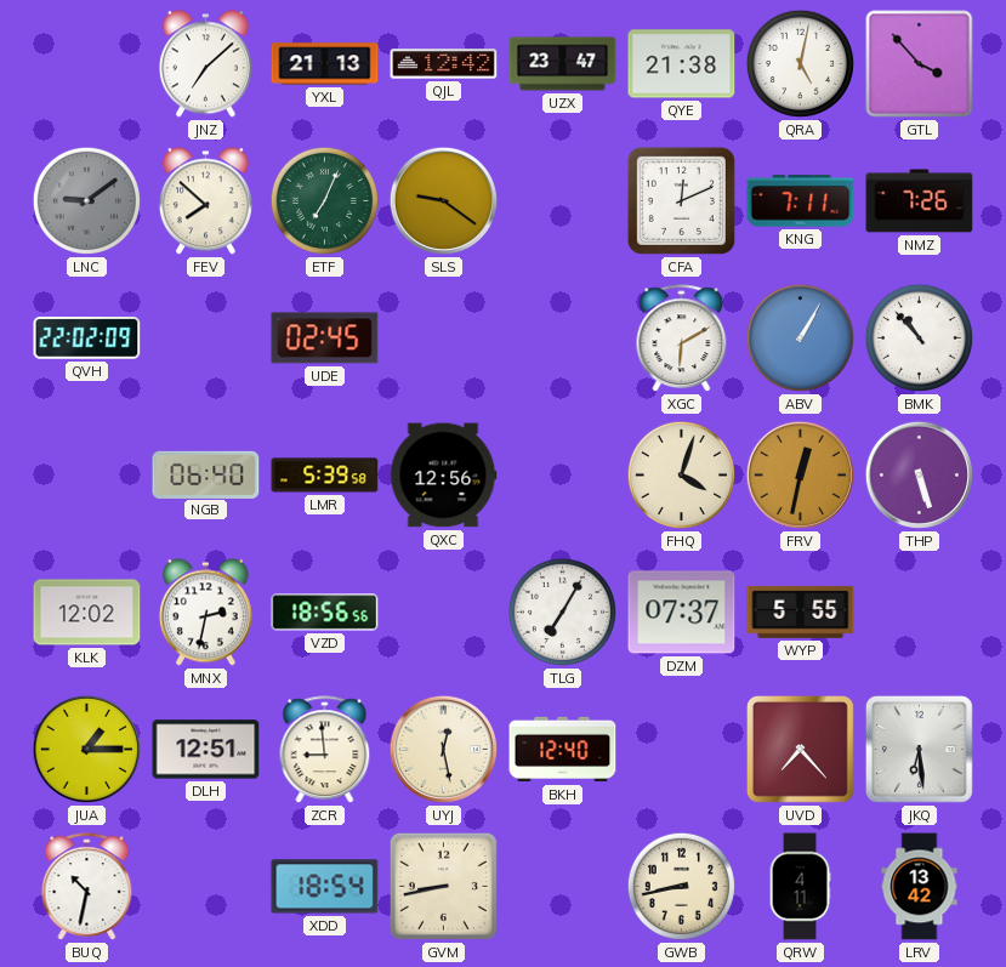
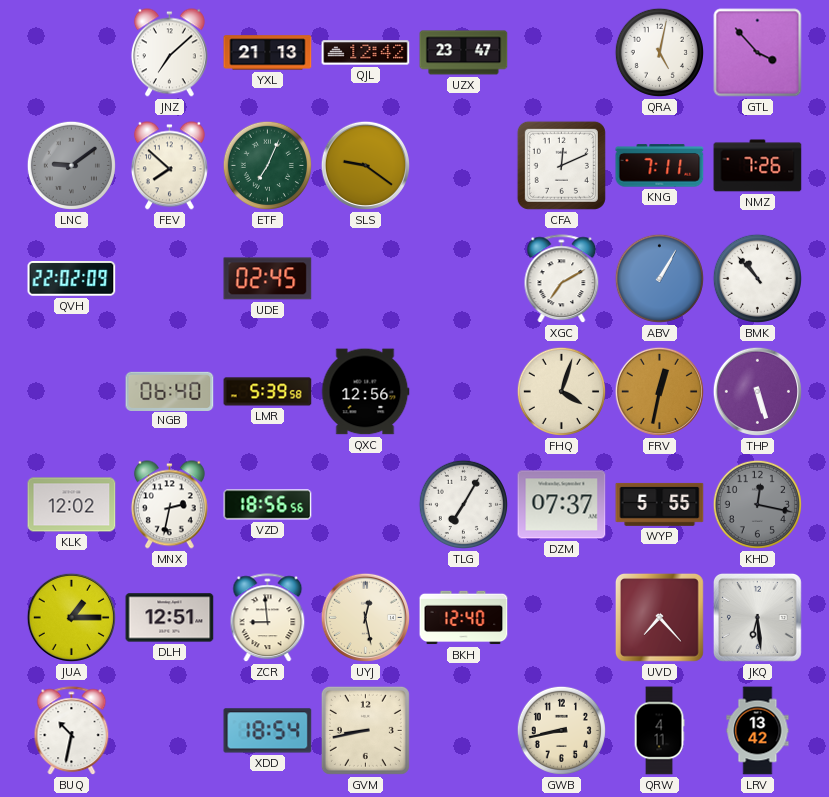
QYE: 21:38 -> none (682, 64)
XGC: 6:10 -> 7:10 (562, 279)
KHD: none -> 12:17 (757, 504)
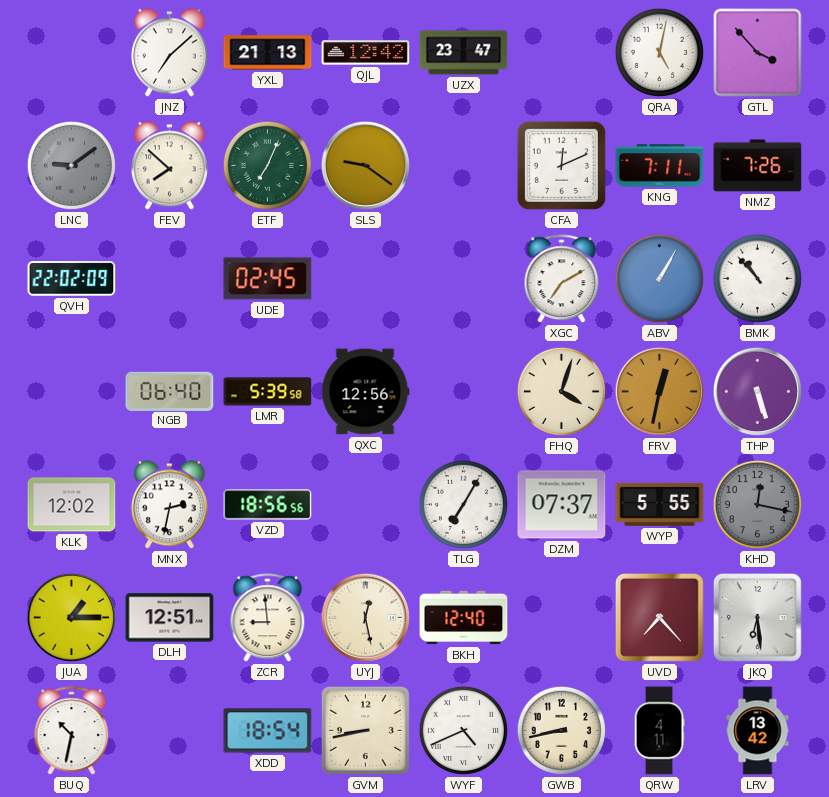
WYF: none -> 4:41 (463, 730)
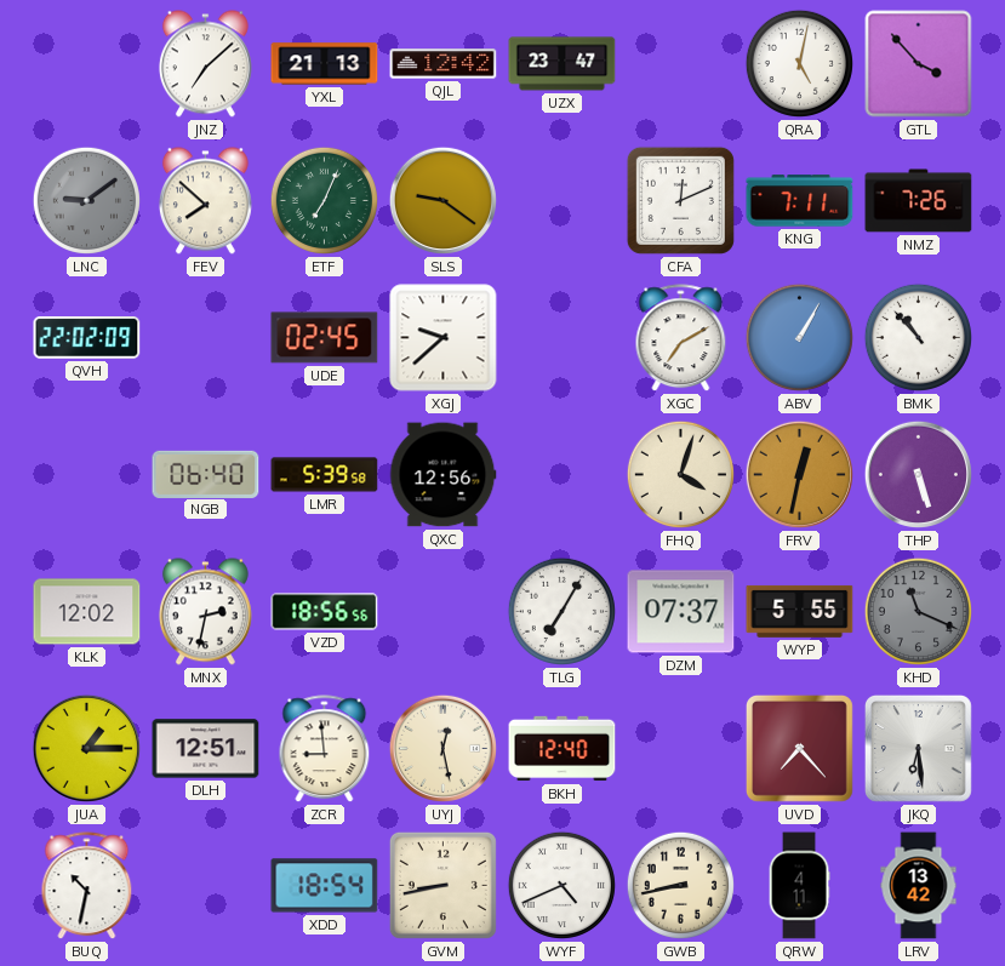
XGJ: none -> 9:38 (444, 338)
KHD: 12:17 -> 11:19 (918, 611)
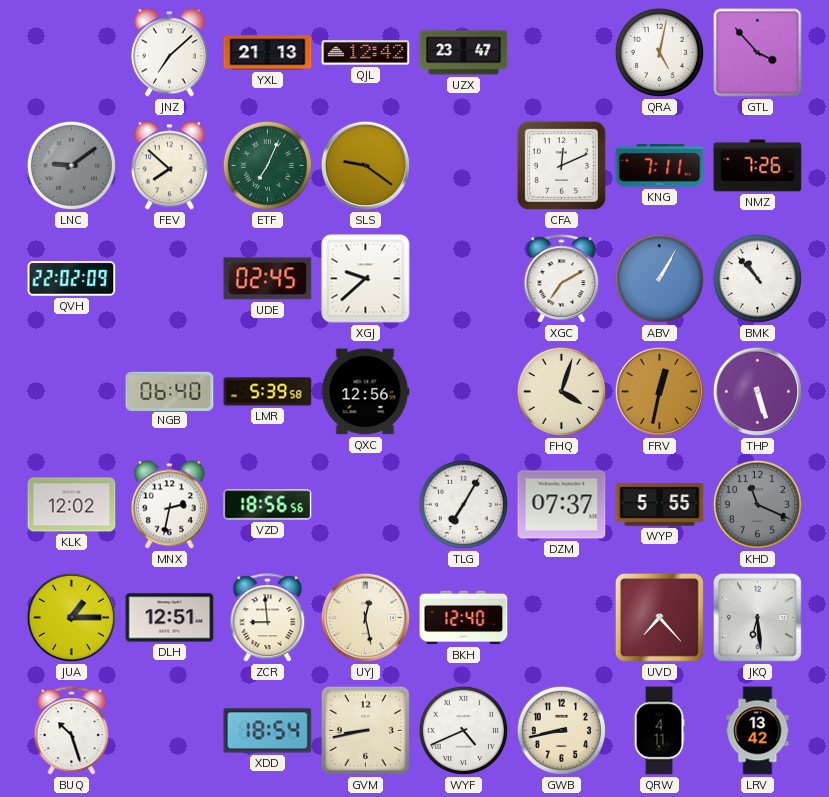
BUQ: 10:32 -> 10:27 (72, 731)
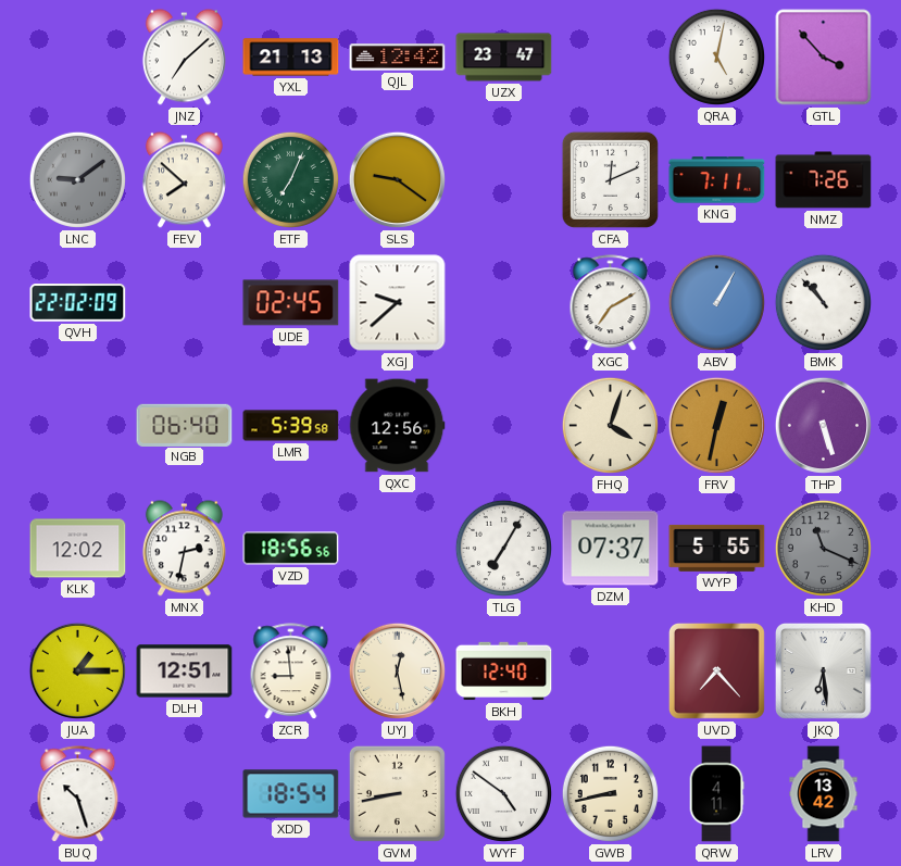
WYF: 4:41 -> 4:51 (503, 793)
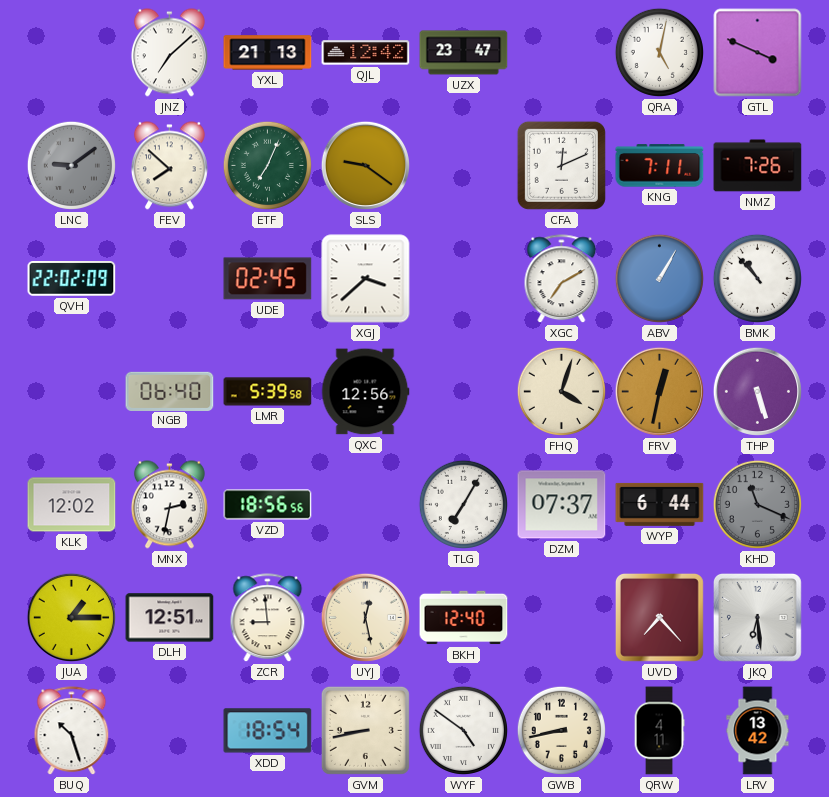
GTL: 3:53 -> 3:49 (758, 53)
XGJ: 9:38 -> 3:38 (366, 279)
WYP: 5:55 -> 6:44 (660, 504)
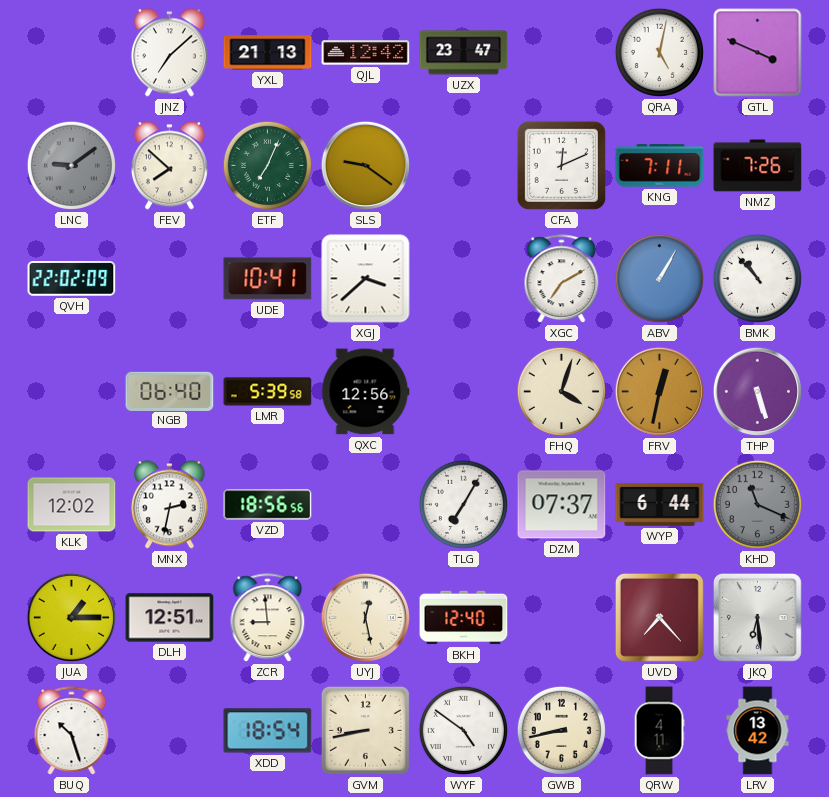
UDE: 02:45 -> 10:41 (268, 279)
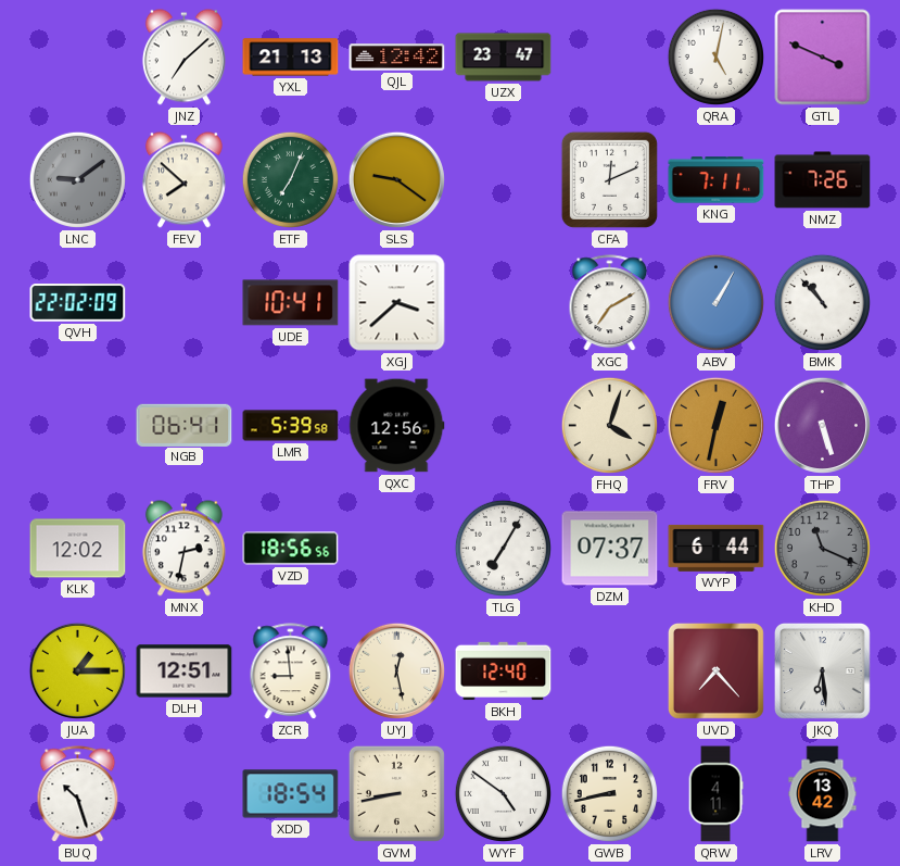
NGB: 06:40 -> 06:41 (185, 425)
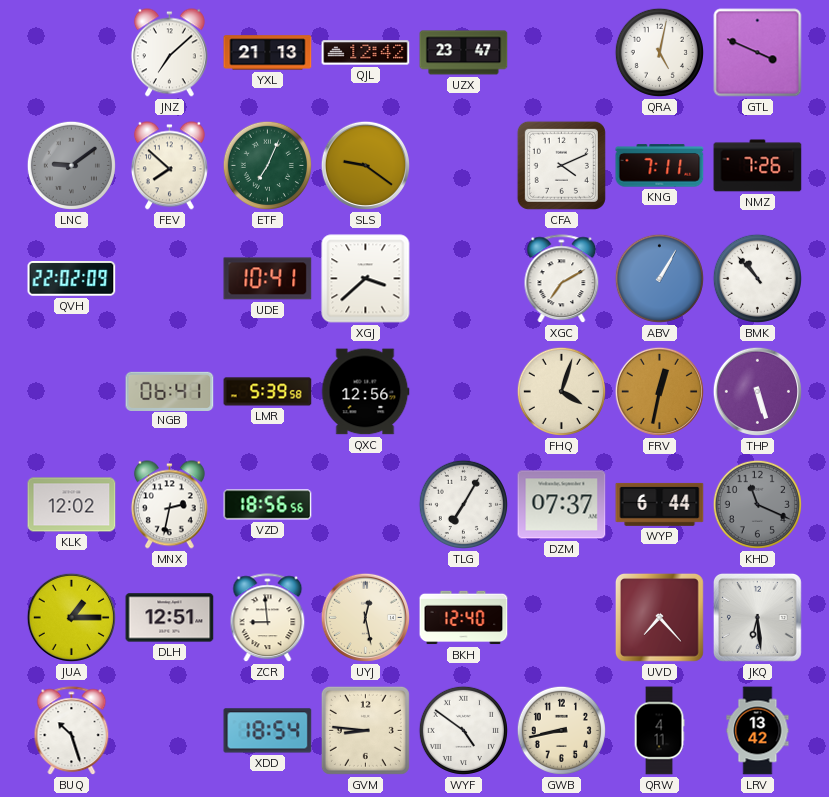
CFA: 12:11 -> 4:11 (561, 165)
GVM: 8:43 -> 8:46 (365, 730)
